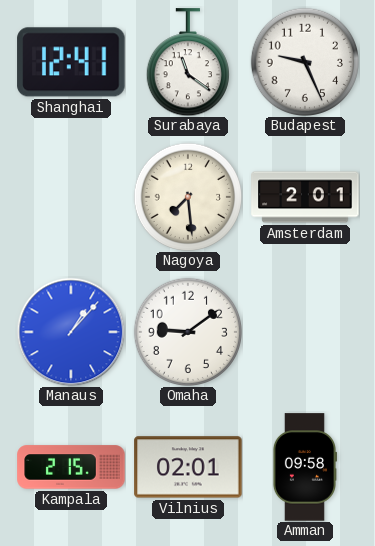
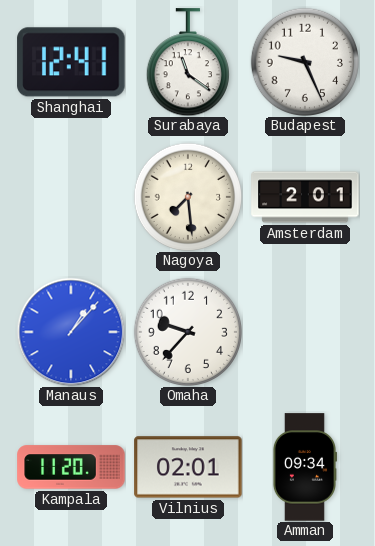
Omaha: 9:09 -> 9:37 (187, 331)
Kampala: 2:15 -> 11:20 (71, 467)
Amman: 09:58 -> 09:34 (304, 467)
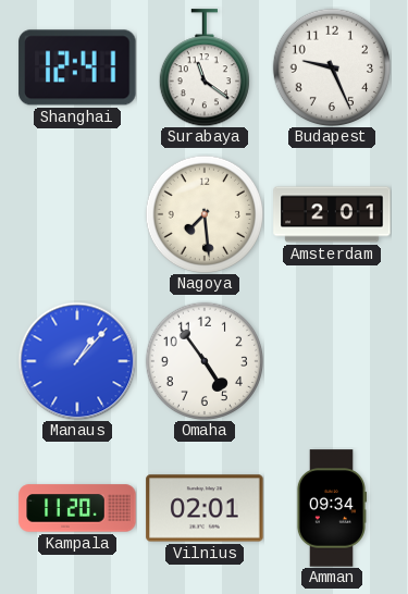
Omaha: 9:37 -> 4:54 (203, 360)
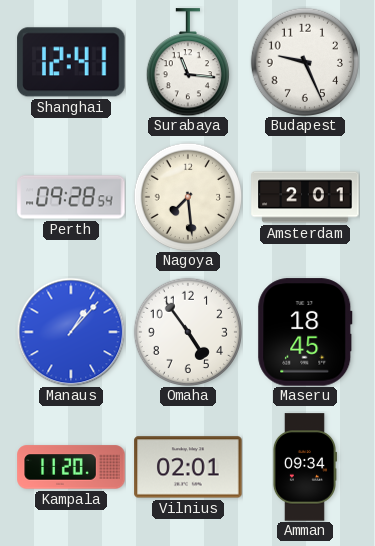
Surabaya: 11:21 -> 11:16 (188, 62)
Perth: none -> 09:28 (71, 197)
Maseru: none -> 18:45 (305, 332)
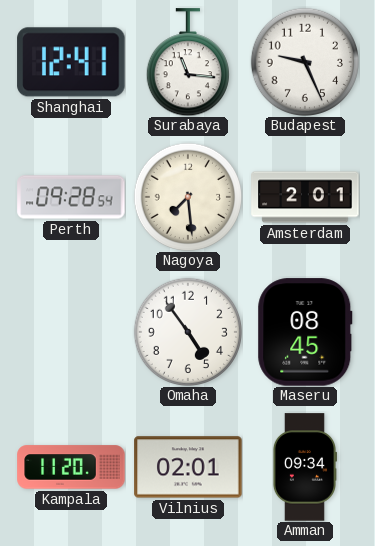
Manaus: 1:07 -> none (71, 332)
Maseru: 18:45 -> 08:45 (305, 332)
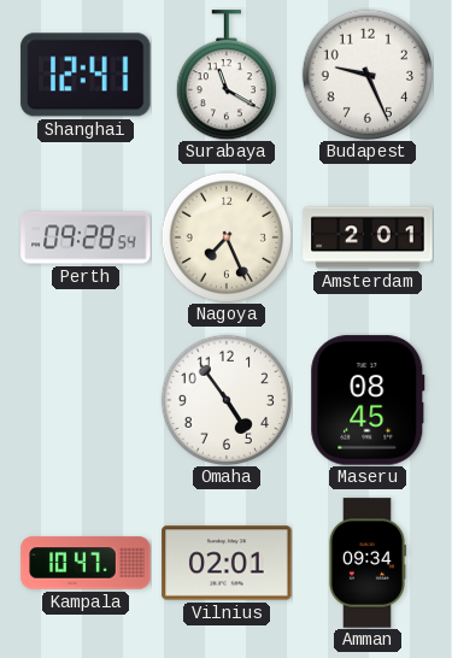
Surabaya: 11:16 -> 11:20 (227, 75)
Nagoya: 7:29 -> 7:26 (225, 236)
Kampala: 11:20 -> 10:47 (86, 563)
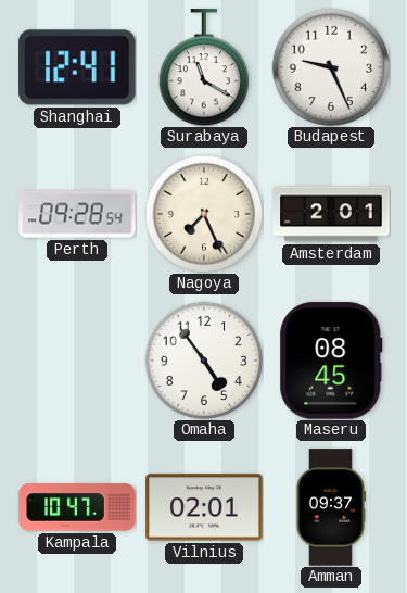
Amman: 09:34 -> 09:37 (330, 507)
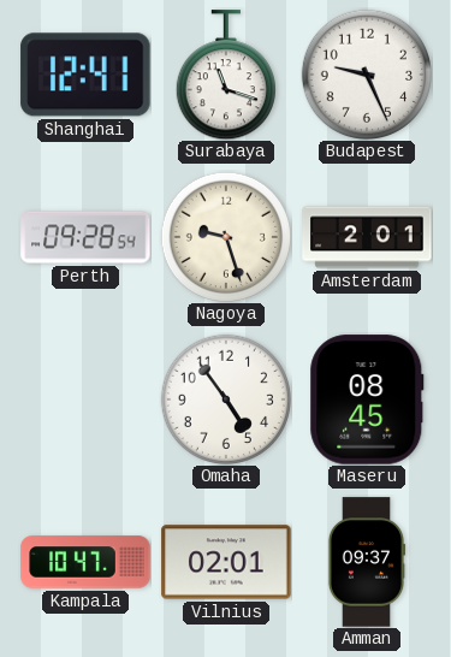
Surabaya: 11:20 -> 11:18 (226, 75)
Nagoya: 7:26 -> 9:27 (225, 236)
